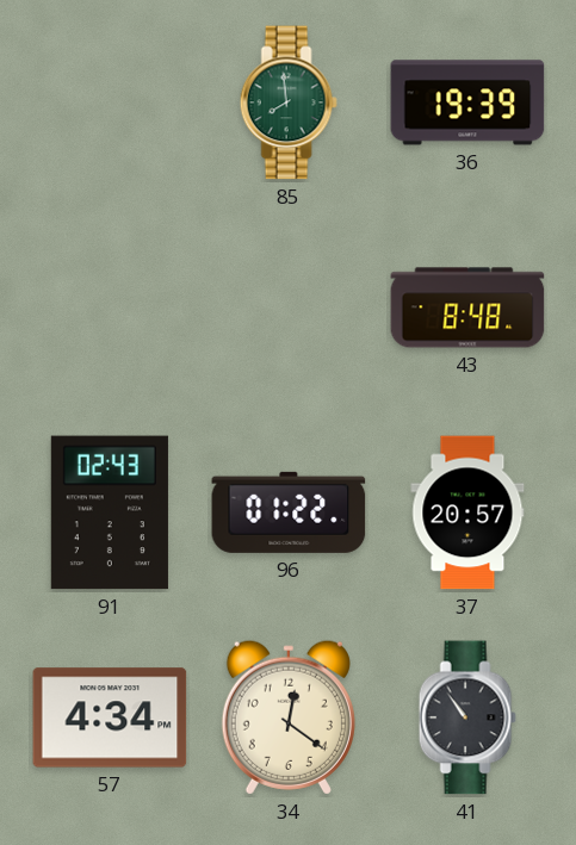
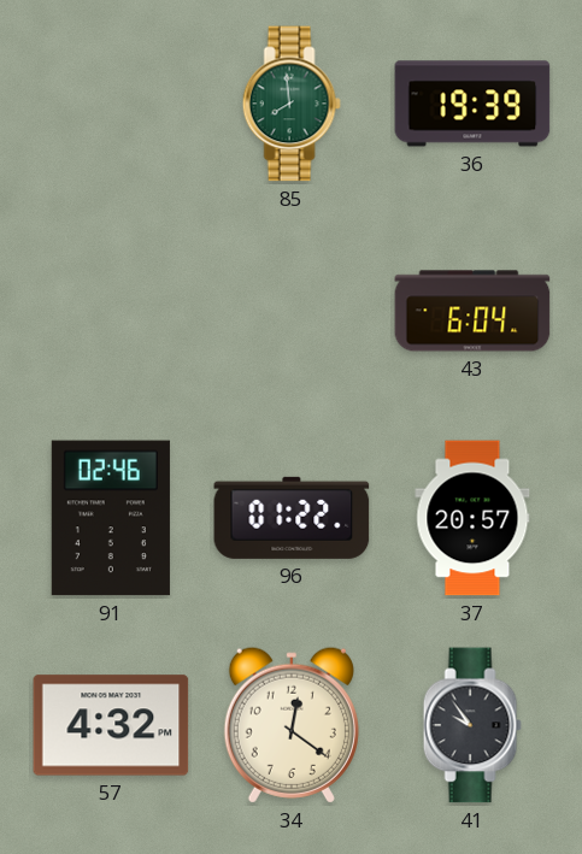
43: 8:48 -> 6:04 (472, 311)
91: 02:43 -> 02:46 (111, 518)
57: 4:34 -> 4:32 (111, 725)
41: 10:54 -> 9:54 (472, 725)
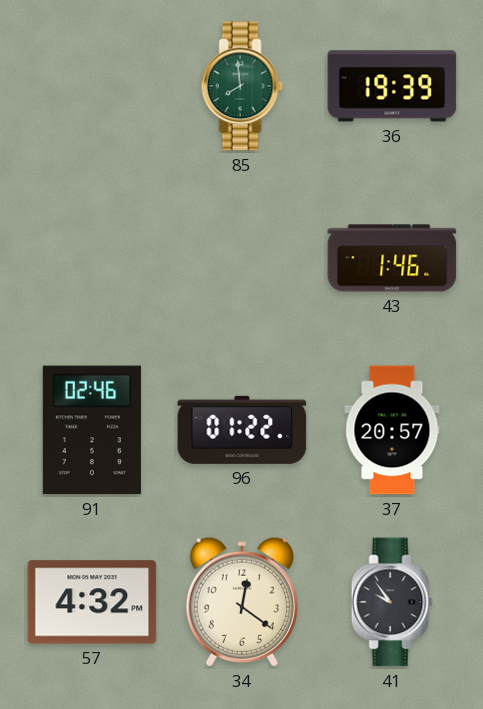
43: 6:04 -> 1:46 (392, 258)
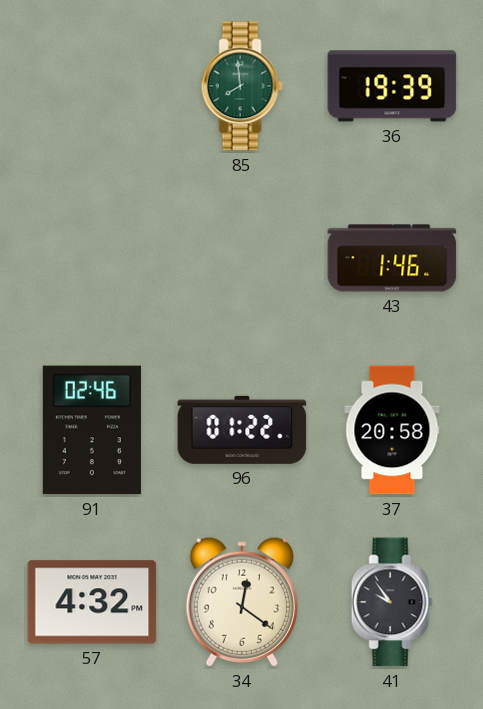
37: 20:57 -> 20:58 (392, 430)
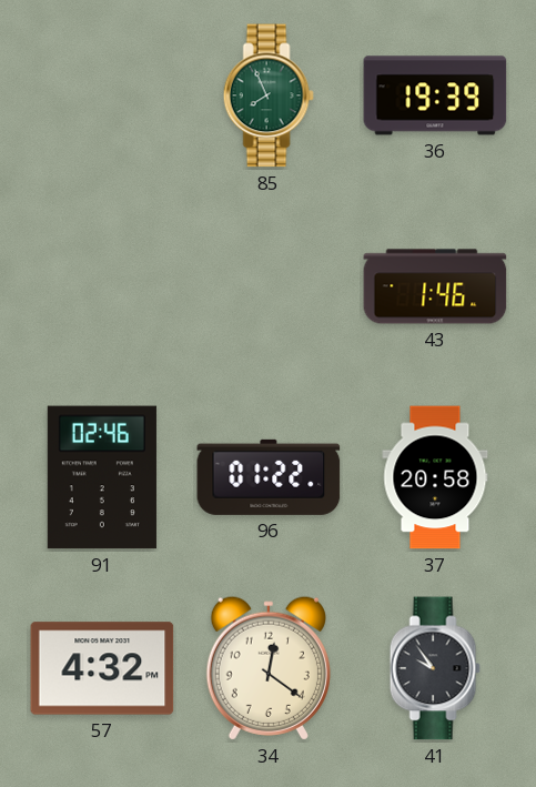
85: 7:59 -> 7:56 (269, 95)
